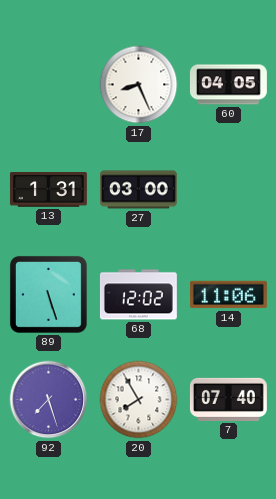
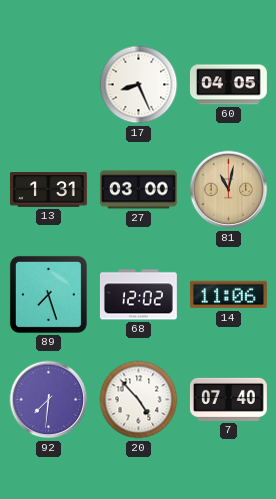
81: none -> 11:02 (229, 190)
89: 5:27 -> 7:27 (48, 294)
92: 7:27 -> 7:31 (49, 400)
20: 7:55 -> 4:53 (139, 400)
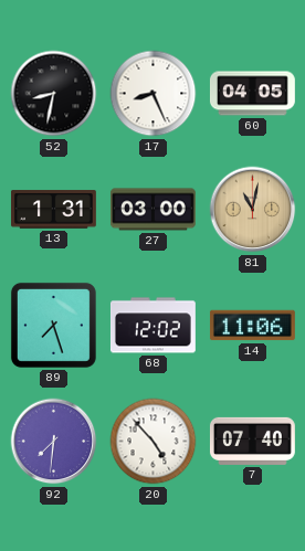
52: none -> 8:32 (54, 94)
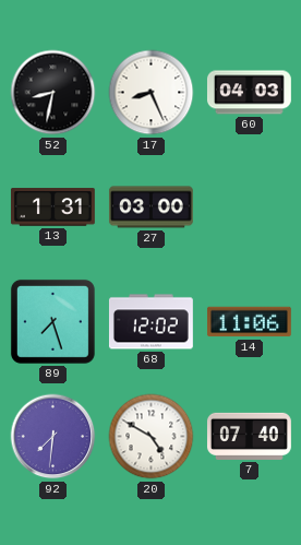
60: 04:05 -> 04:03 (249, 93)
81: 11:02 -> none (253, 210)
20: 4:53 -> 4:50 (152, 437)
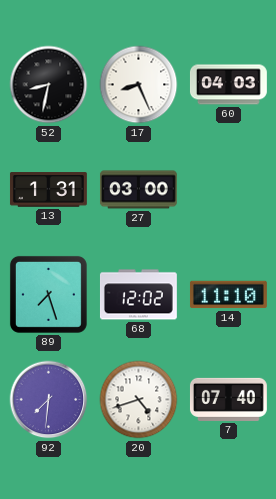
14: 11:06 -> 11:10 (228, 295)
20: 4:50 -> 4:42 (139, 400)
